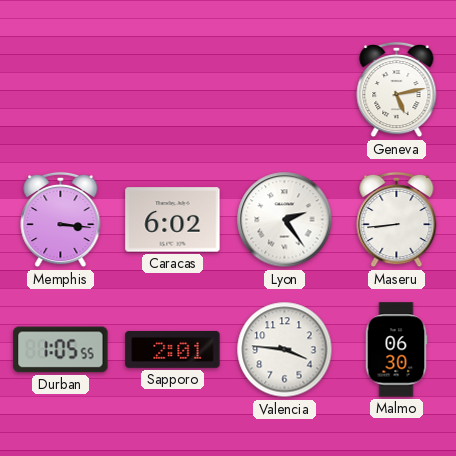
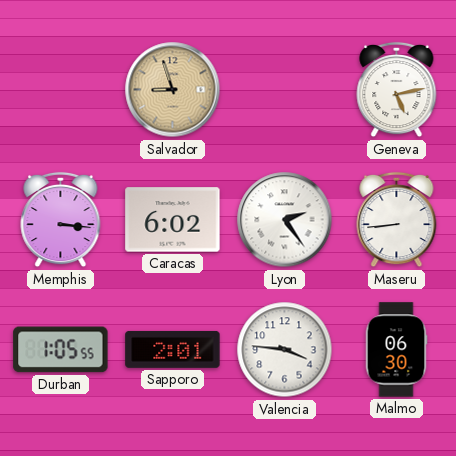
Salvador: none -> 8:57 (173, 90)
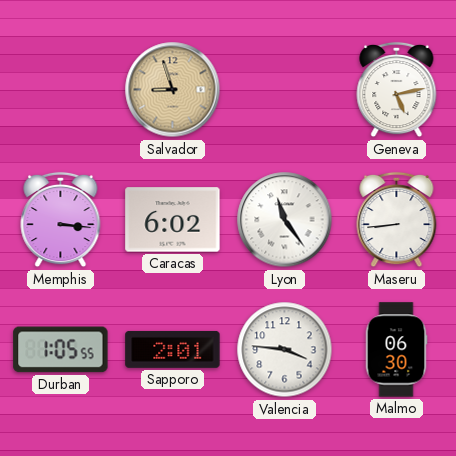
Lyon: 2:24 -> 11:24 (285, 220)
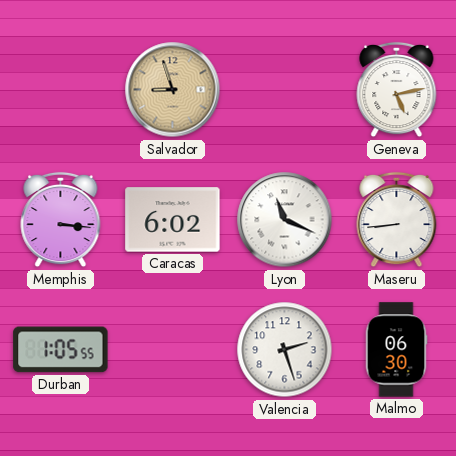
Lyon: 11:24 -> 11:19 (285, 220)
Sapporo: 2:01 -> none (173, 349)
Valencia: 3:46 -> 2:27 (285, 350)
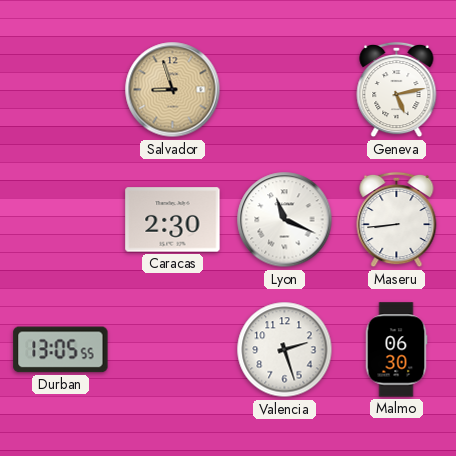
Memphis: 3:16 -> none (61, 220)
Caracas: 6:02 -> 2:30 (173, 220)
Durban: 1:05 -> 13:05 (61, 350)
